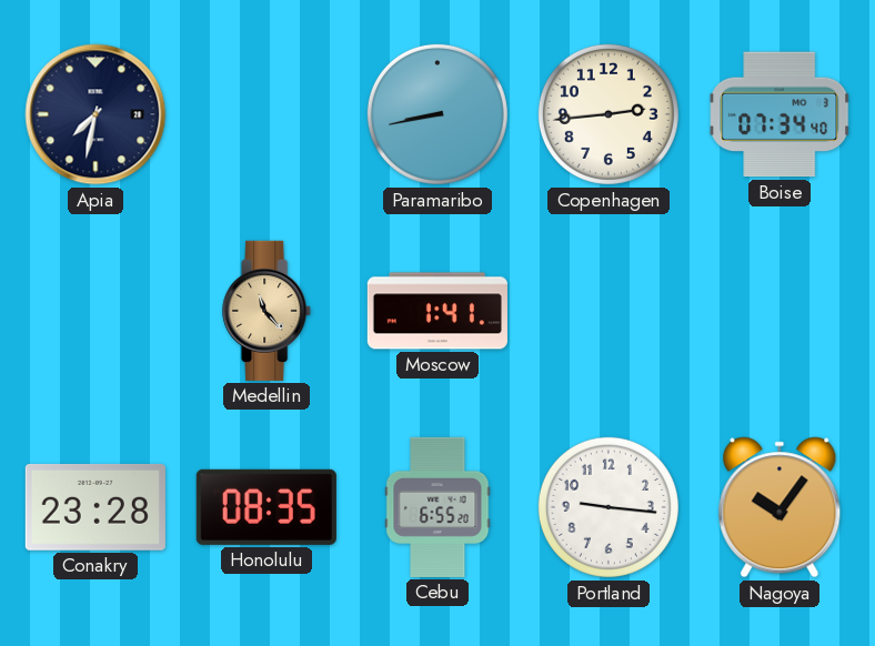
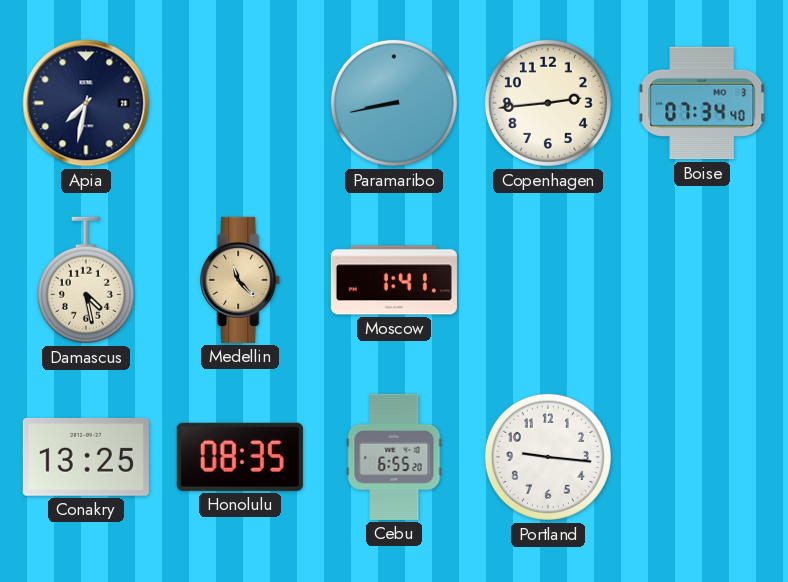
Damascus: none -> 4:28 (86, 280)
Conakry: 23:28 -> 13:25 (86, 457)
Nagoya: 10:06 -> none (780, 507)
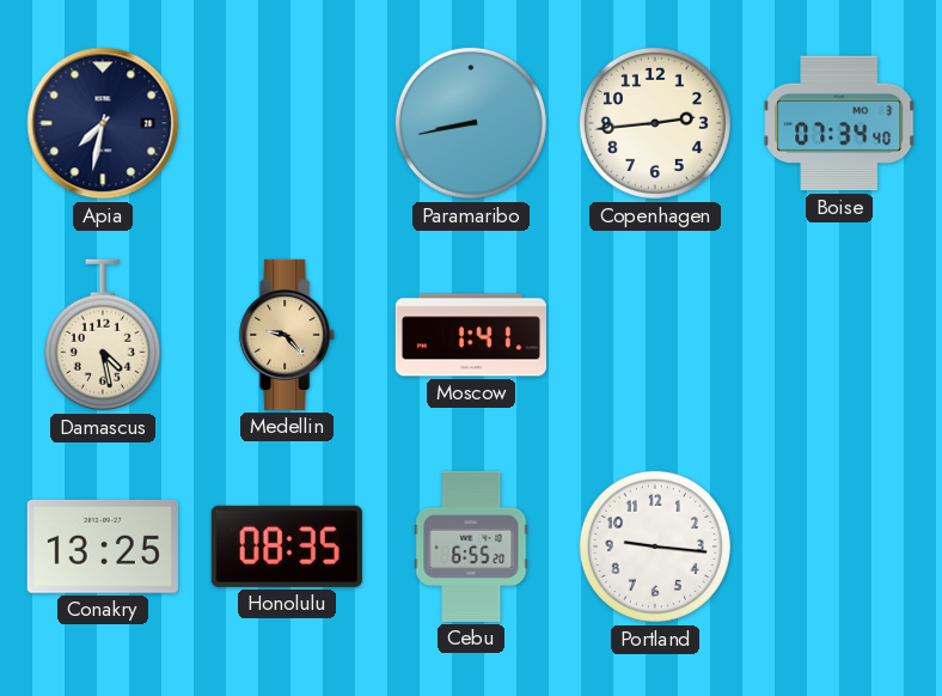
Medellin: 11:23 -> 9:23 (288, 335)
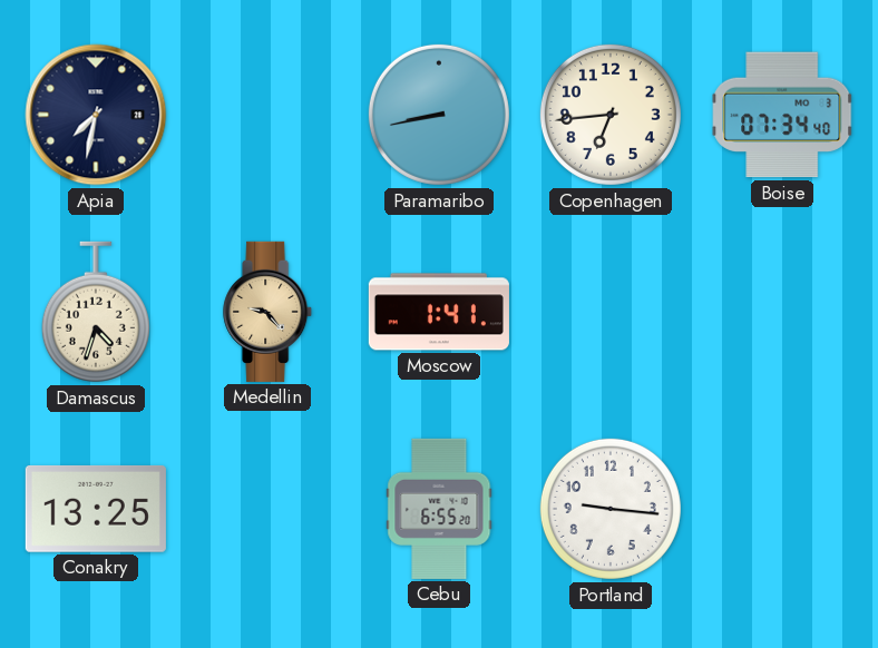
Copenhagen: 2:44 -> 6:44 (611, 115)
Damascus: 4:28 -> 4:33 (96, 312)
Honolulu: 08:35 -> none (287, 547)
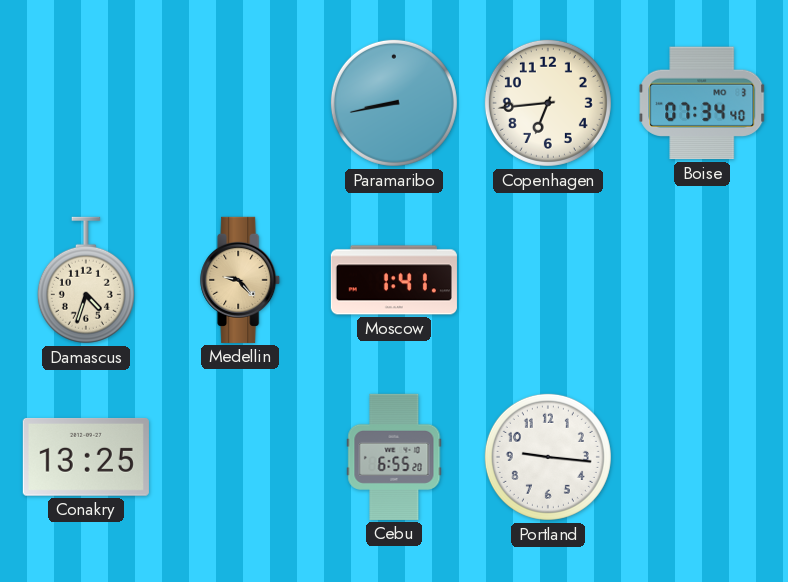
Apia: 7:32 -> none (96, 115)
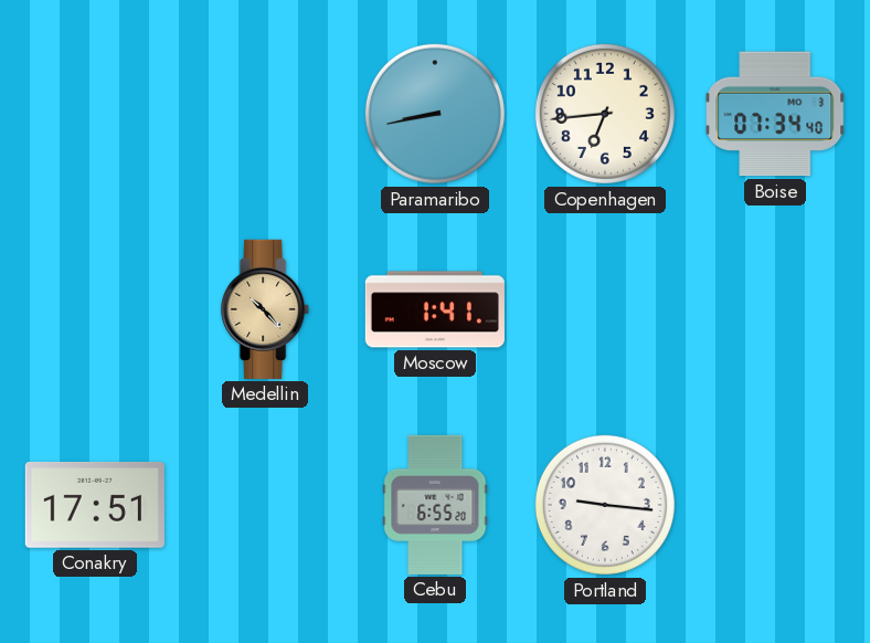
Damascus: 4:33 -> none (86, 280)
Medellin: 9:23 -> 10:23 (266, 309)
Conakry: 13:25 -> 17:51 (95, 505)
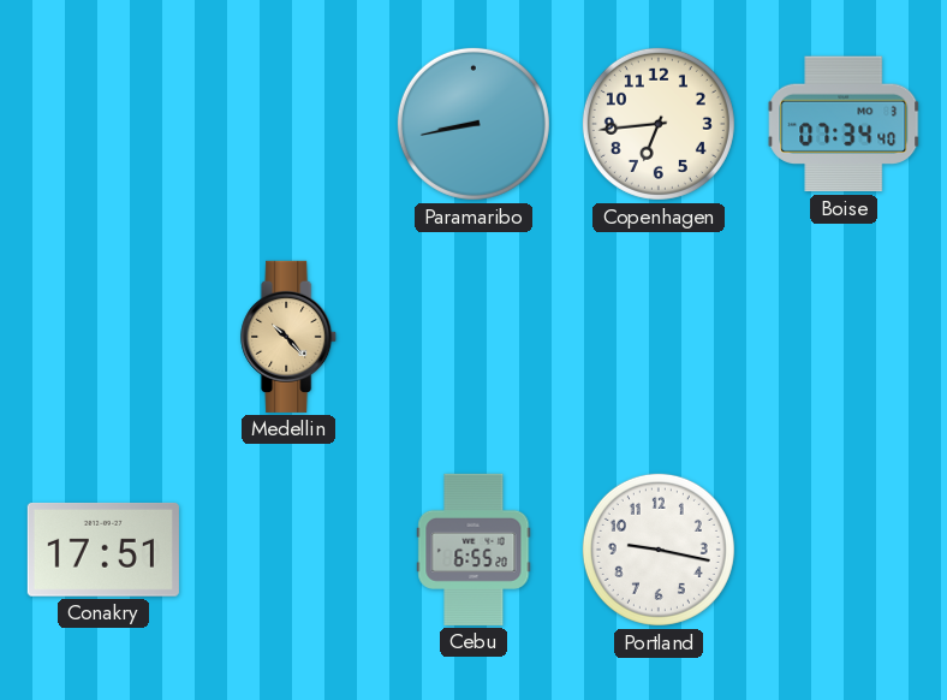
Moscow: 1:41 -> none (435, 309)
Portland: 9:16 -> 9:17 (659, 550)
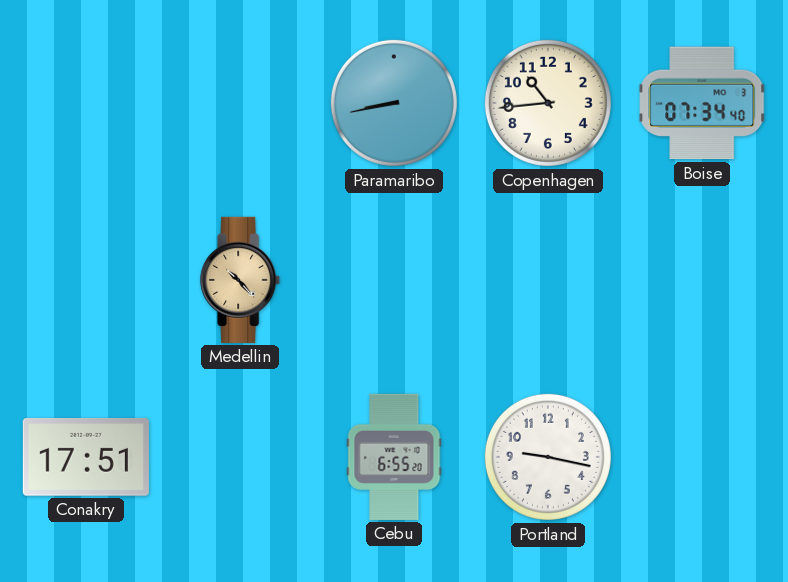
Copenhagen: 6:44 -> 10:44 (548, 103)
